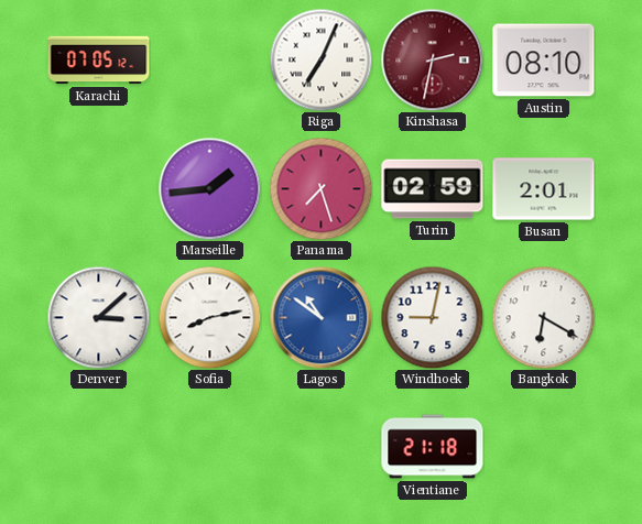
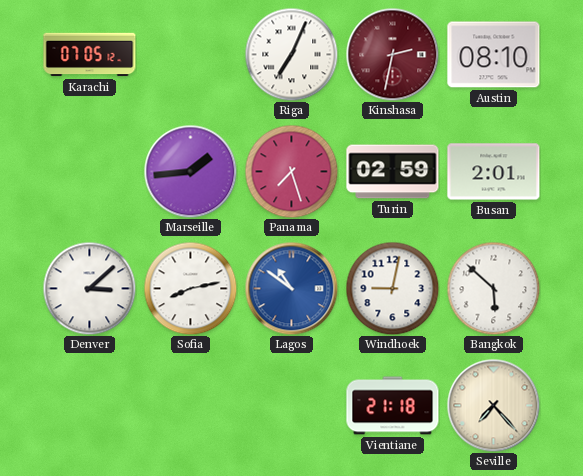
Bangkok: 6:20 -> 5:52 (493, 288)
Seville: none -> 7:23 (493, 405)
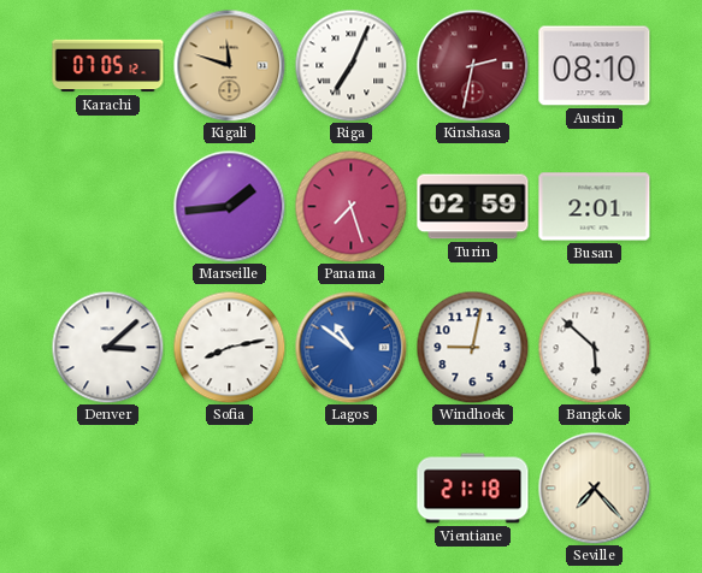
Kigali: none -> 11:48 (229, 65)
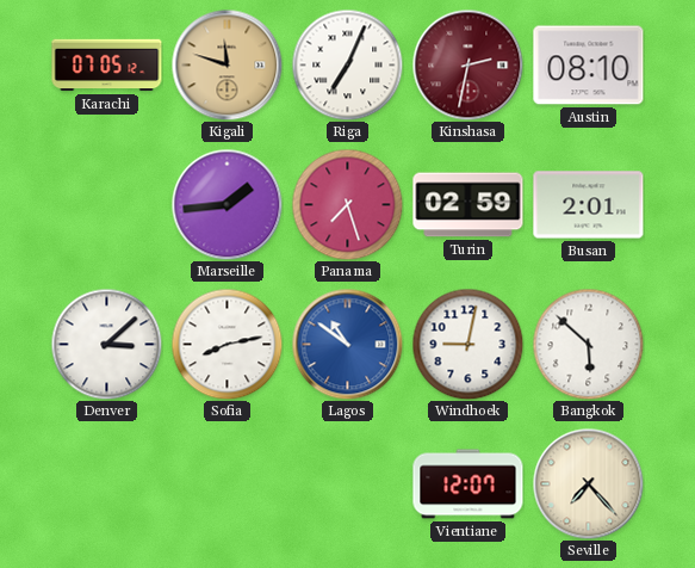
Vientiane: 21:18 -> 12:07 (468, 484)
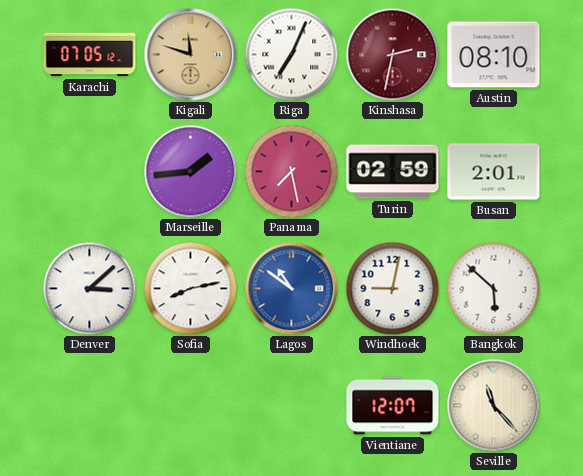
Panama: 7:27 -> 7:28 (291, 171)
Seville: 7:23 -> 11:23 (493, 405)
